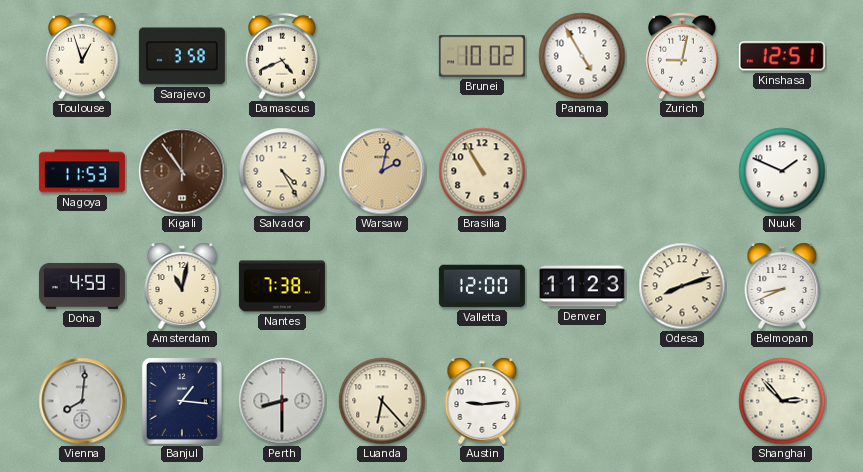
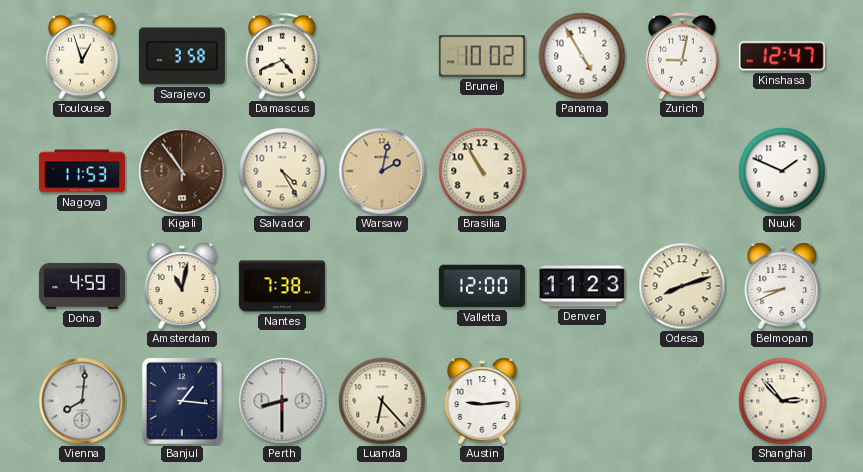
Kinshasa: 12:51 -> 12:47 (782, 56)
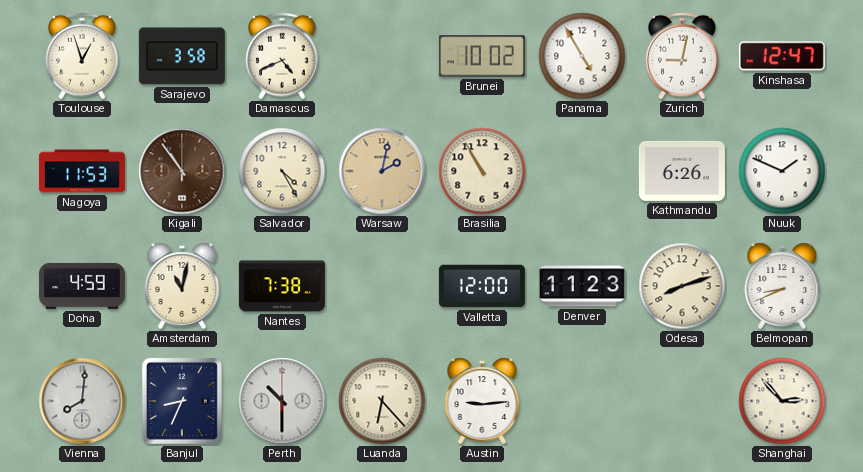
Kathmandu: none -> 6:26 (682, 171)
Banjul: 1:16 -> 8:34 (182, 401)
Perth: 8:30 -> 10:30 (282, 401)
